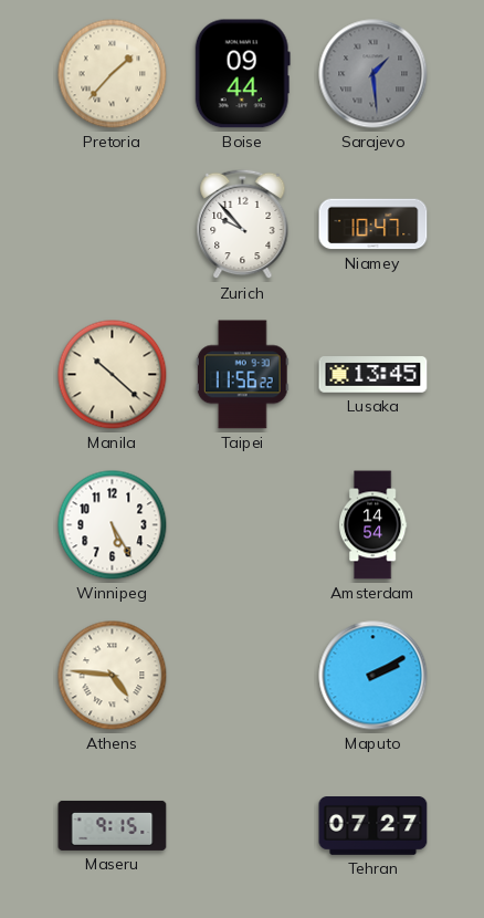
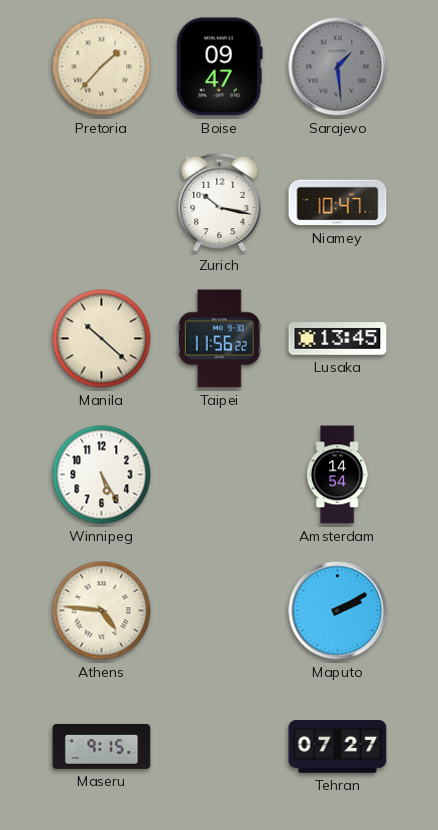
Boise: 09:44 -> 09:47 (219, 67)
Zurich: 9:53 -> 10:17 (220, 203)
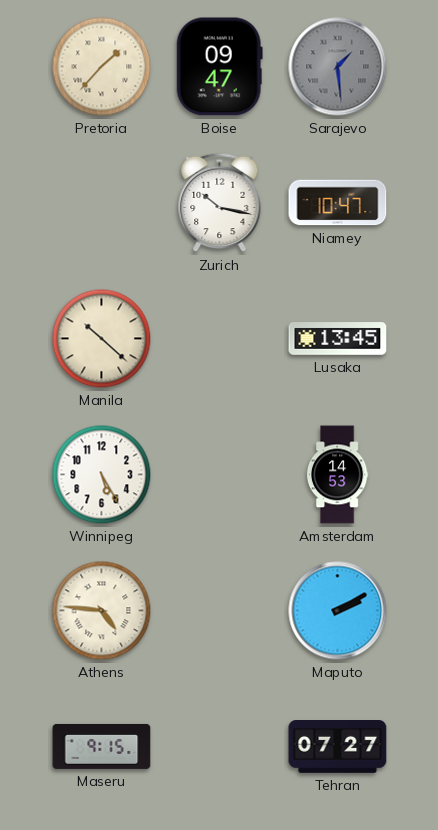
Taipei: 11:56 -> none (219, 339)
Amsterdam: 14:54 -> 14:53 (337, 475)
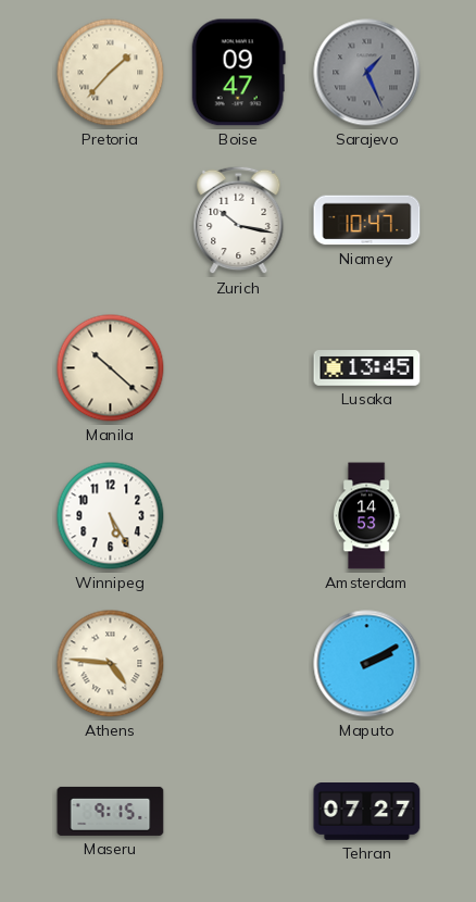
Sarajevo: 1:29 -> 1:26 (367, 73)
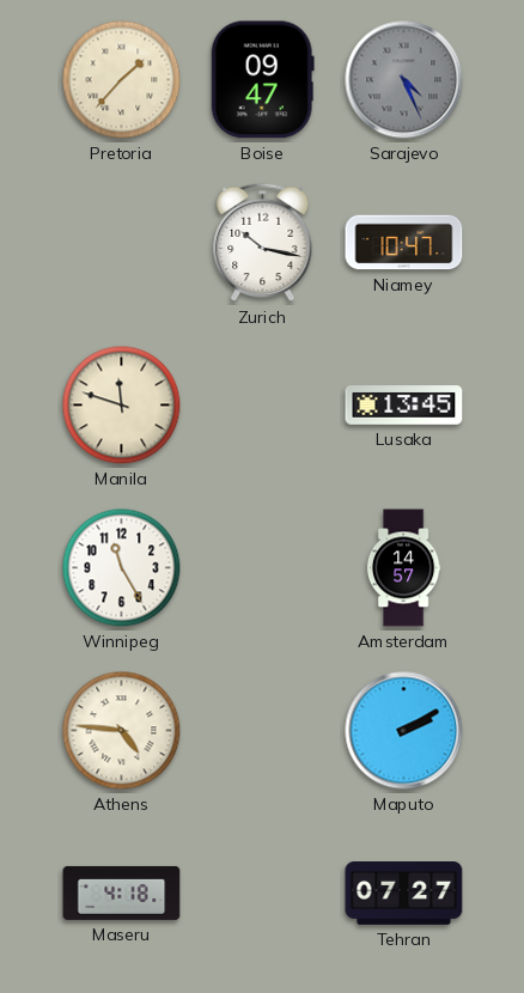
Sarajevo: 1:26 -> 4:26 (404, 80)
Manila: 10:22 -> 11:48 (122, 406)
Winnipeg: 5:25 -> 11:25 (122, 568)
Amsterdam: 14:53 -> 14:57 (403, 568)
Maseru: 9:15 -> 4:18 (122, 893)
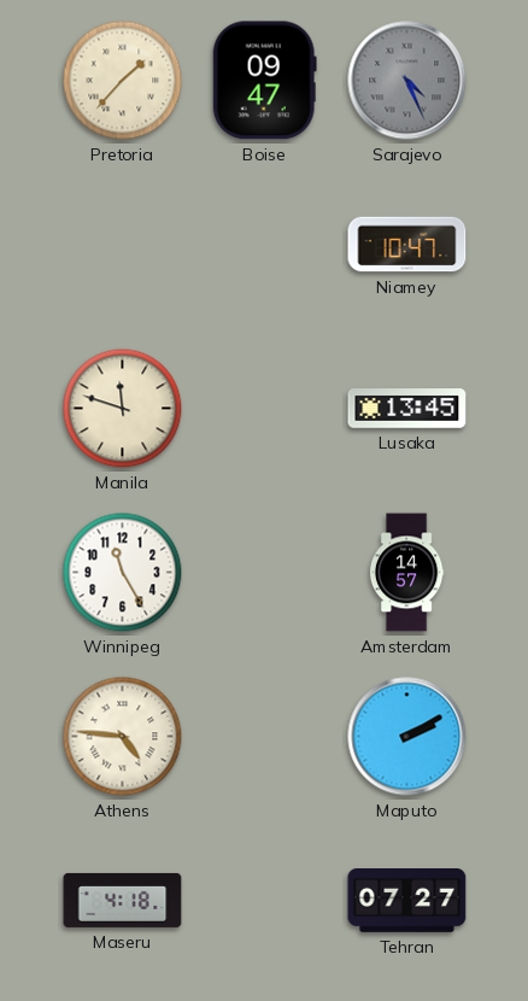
Zurich: 10:17 -> none (263, 243)
